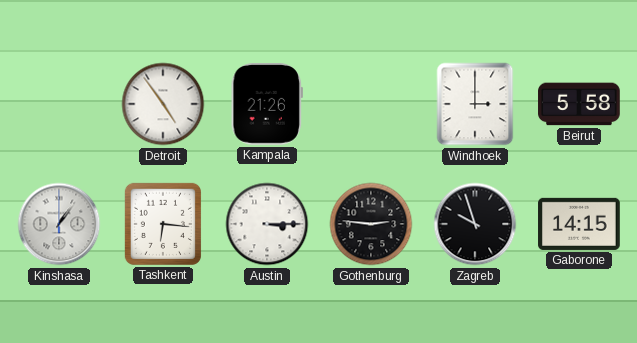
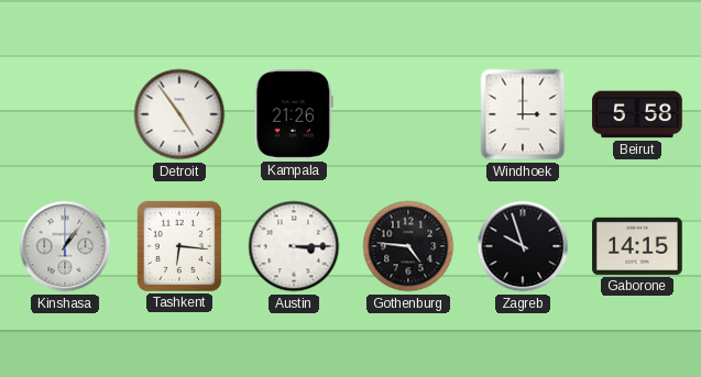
Gothenburg: 2:46 -> 4:46 (408, 246)
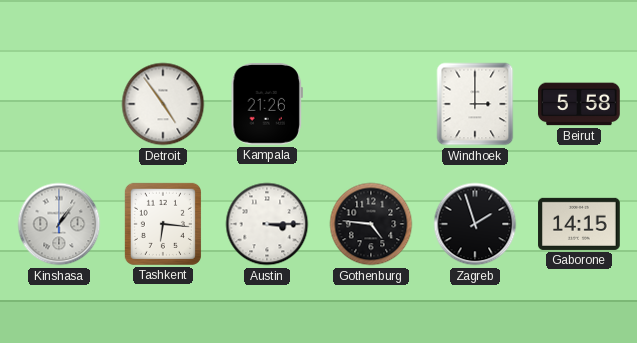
Zagreb: 9:57 -> 1:57 (475, 224)
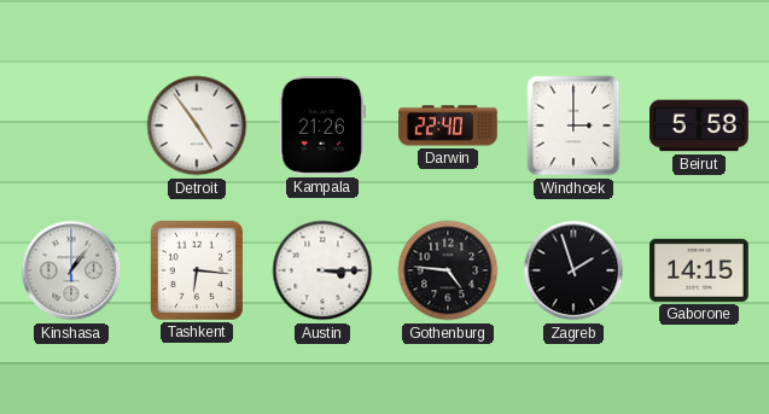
Darwin: none -> 22:40 (448, 126)
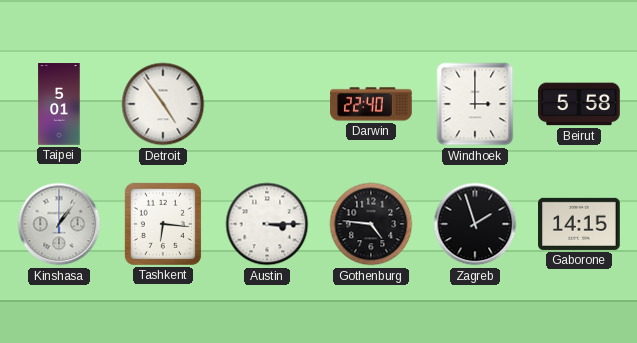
Taipei: none -> 5:01 (59, 104)
Kampala: 21:26 -> none (322, 127)
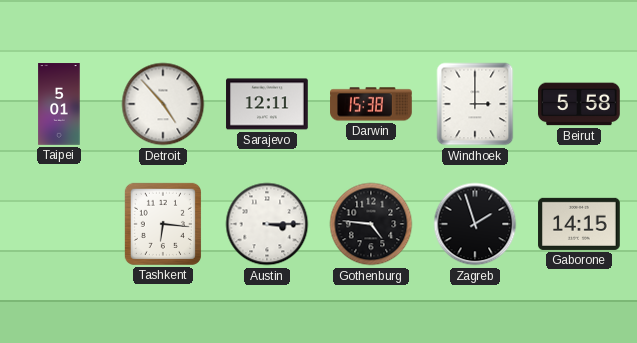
Detroit: 4:54 -> 4:53 (163, 104)
Sarajevo: none -> 12:11 (267, 104)
Darwin: 22:40 -> 15:38 (371, 104)
Kinshasa: 1:06 -> none (59, 224)
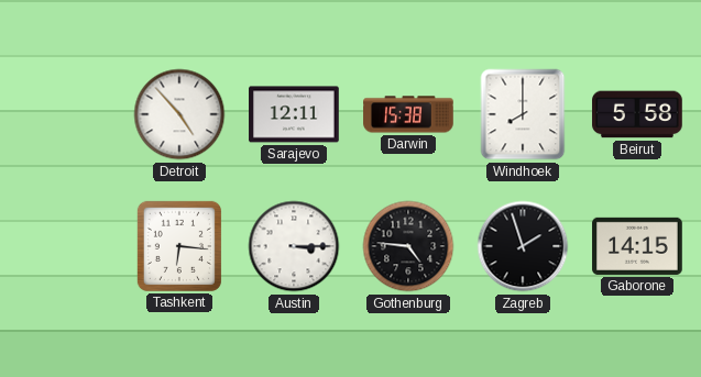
Taipei: 5:01 -> none (59, 104)
Windhoek: 3:00 -> 8:00 (523, 114)
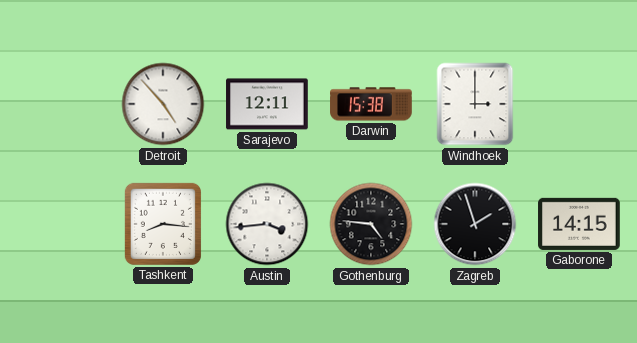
Windhoek: 8:00 -> 3:00 (475, 104)
Beirut: 5:58 -> none (637, 114)
Tashkent: 6:16 -> 8:16 (163, 224)
Austin: 3:15 -> 3:44 (267, 224)
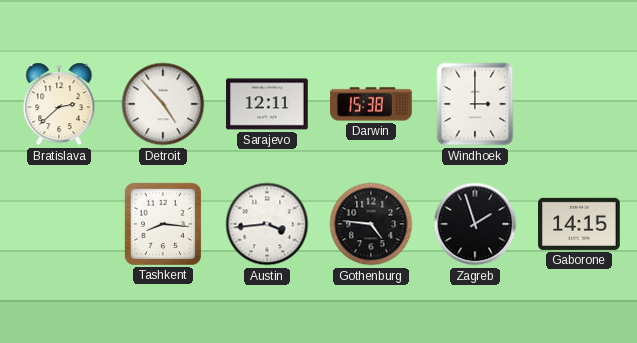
Bratislava: none -> 2:38 (59, 104)
